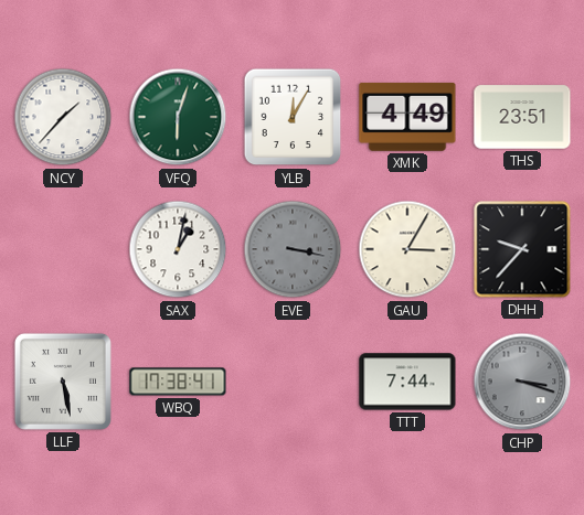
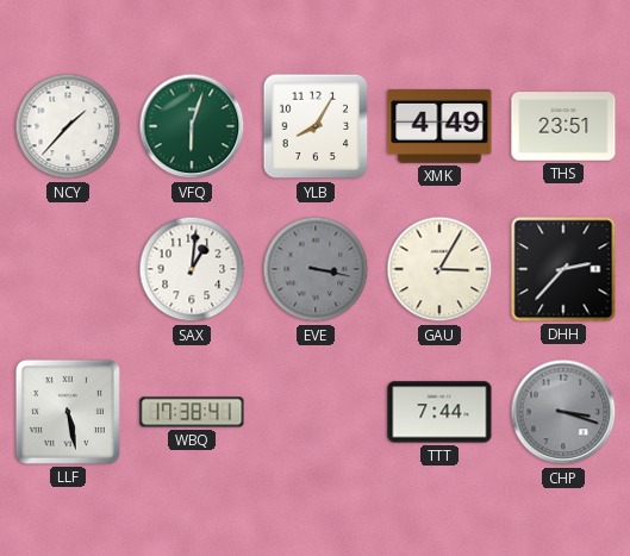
YLB: 12:05 -> 8:05 (316, 126)
SAX: 1:02 -> 1:01 (192, 269)
DHH: 9:37 -> 2:37 (563, 269)
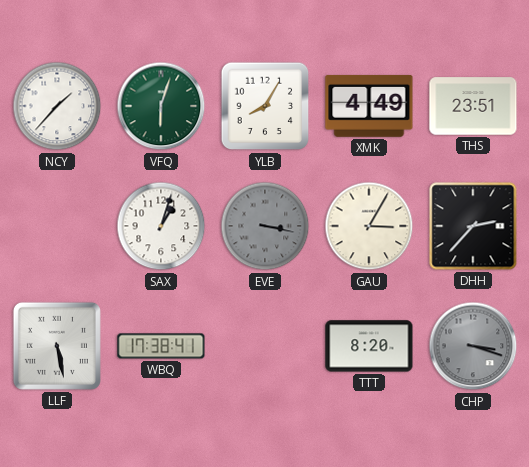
SAX: 1:01 -> 1:03 (161, 226)
TTT: 7:44 -> 8:20 (369, 346)
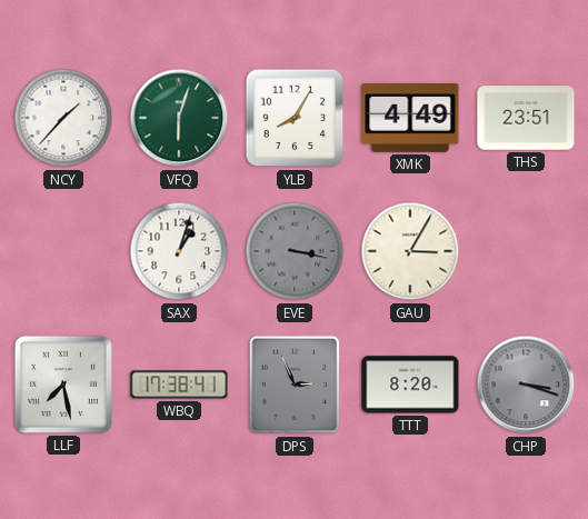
DHH: 2:37 -> none (473, 226)
LLF: 5:28 -> 7:28 (63, 385)
DPS: none -> 2:56 (295, 385)
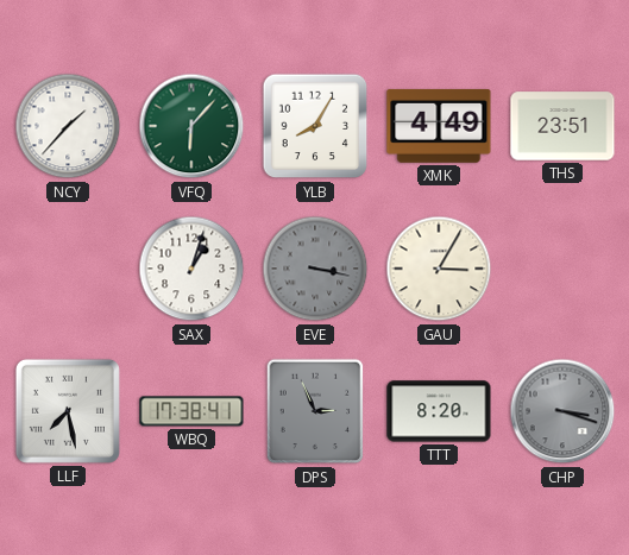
VFQ: 6:03 -> 6:07 (191, 126)
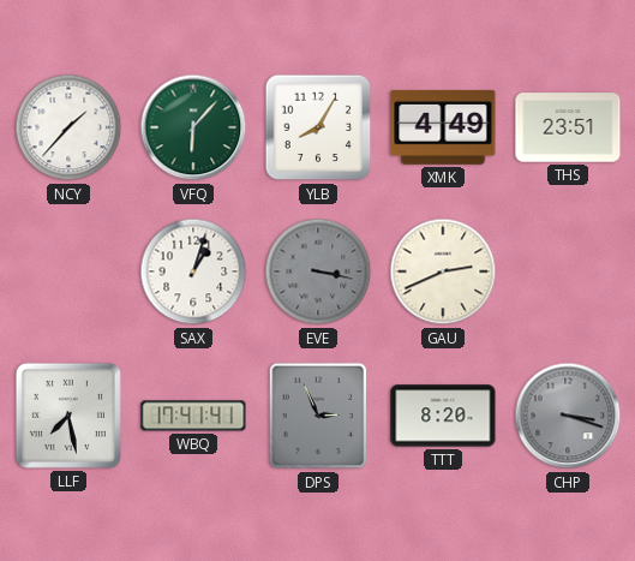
GAU: 3:05 -> 2:41 (443, 271)
WBQ: 17:38 -> 17:41 (193, 416)
